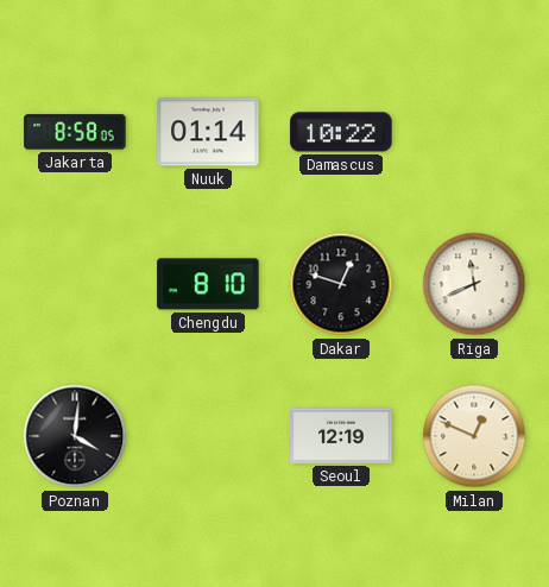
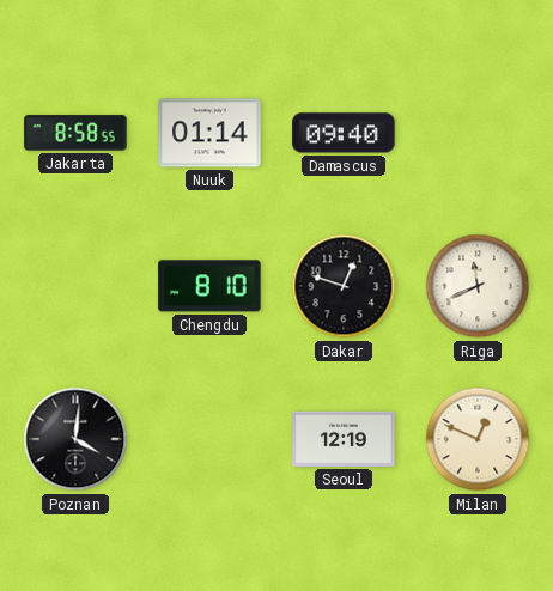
Jakarta: 8:58:05 -> 8:58:55 (75, 133)
Damascus: 10:22 -> 09:40 (344, 133)
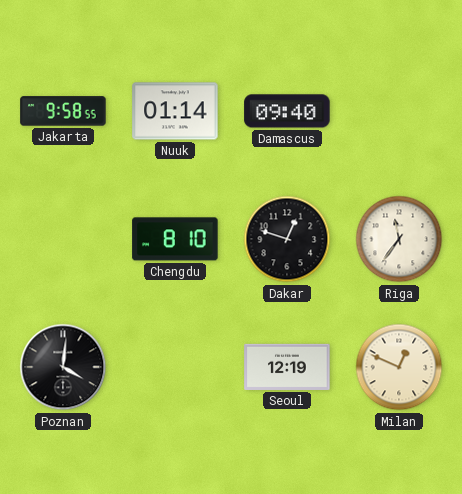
Jakarta: 8:58 -> 9:58 (63, 111)
Riga: 11:41 -> 11:36 (399, 239)
